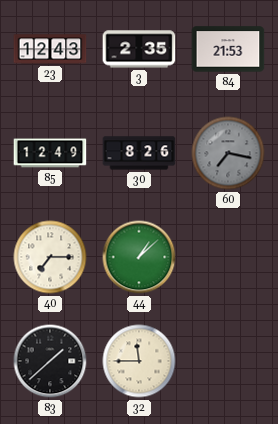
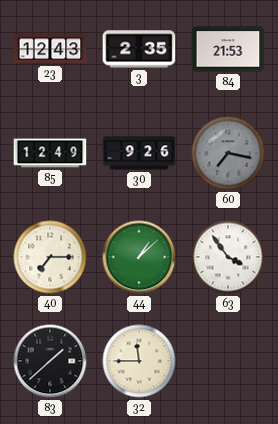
30: 8:26 -> 9:26 (139, 153)
63: none -> 3:54 (228, 257)
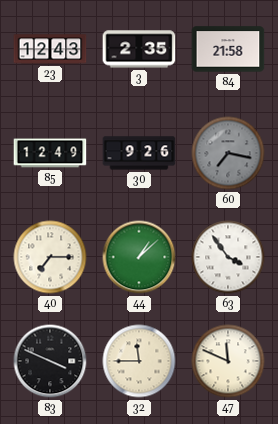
84: 21:53 -> 21:58 (228, 49)
83: 1:38 -> 3:49 (50, 361)
47: none -> 11:49 (228, 361)
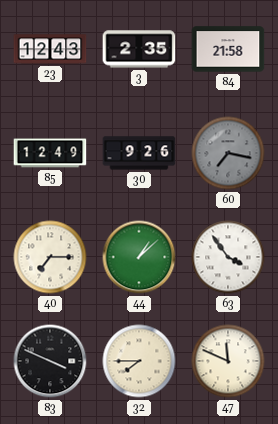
32: 11:45 -> 7:45 (139, 361)
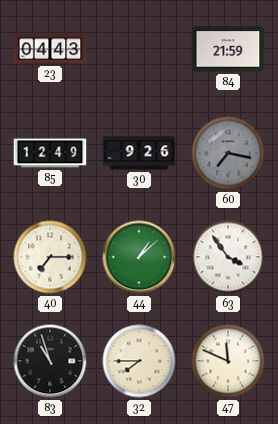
23: 12:43 -> 04:43 (50, 49)
3: 2:35 -> none (139, 49)
84: 21:58 -> 21:59 (228, 49)
83: 3:49 -> 10:57 (50, 361)
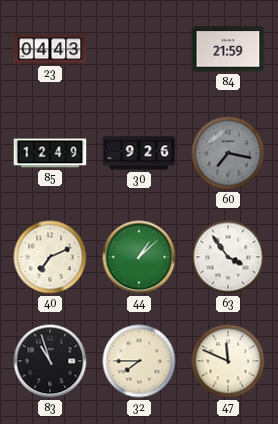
40: 7:15 -> 7:11 (50, 257)
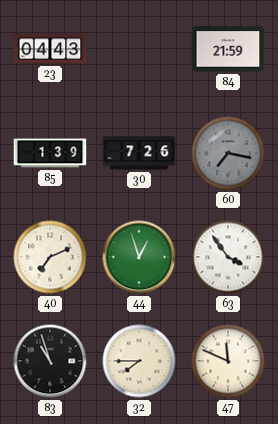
85: 12:49 -> 1:39 (50, 153)
30: 9:26 -> 7:26 (139, 153)
44: 1:08 -> 12:57 (139, 257)
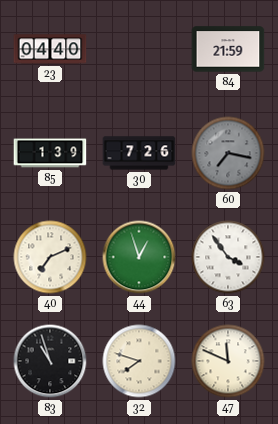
23: 04:43 -> 04:40 (50, 49)
32: 7:45 -> 7:48 (139, 361)
